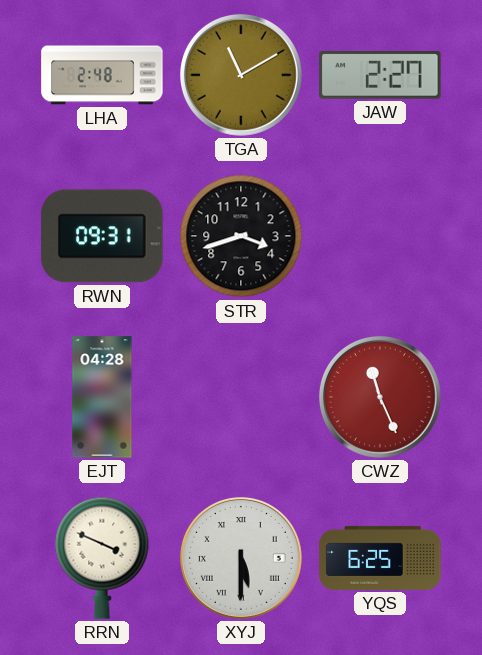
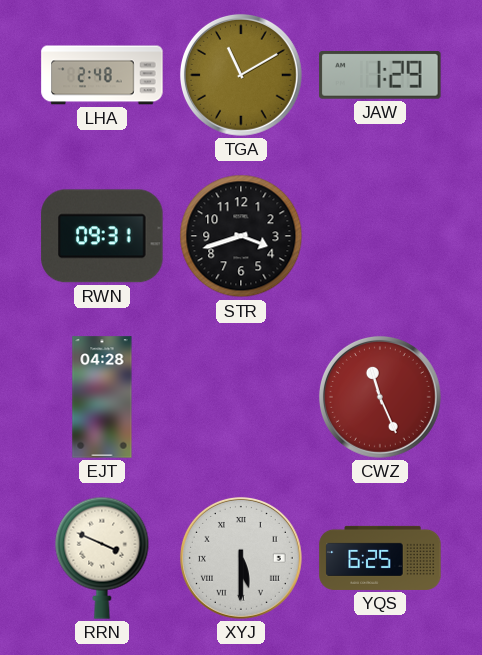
JAW: 2:27 -> 1:29 (380, 76)
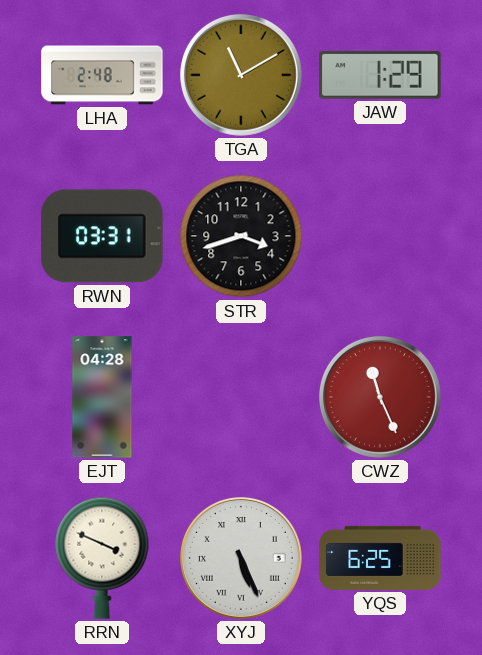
RWN: 09:31 -> 03:31 (102, 236)
XYJ: 5:30 -> 5:26 (241, 558)
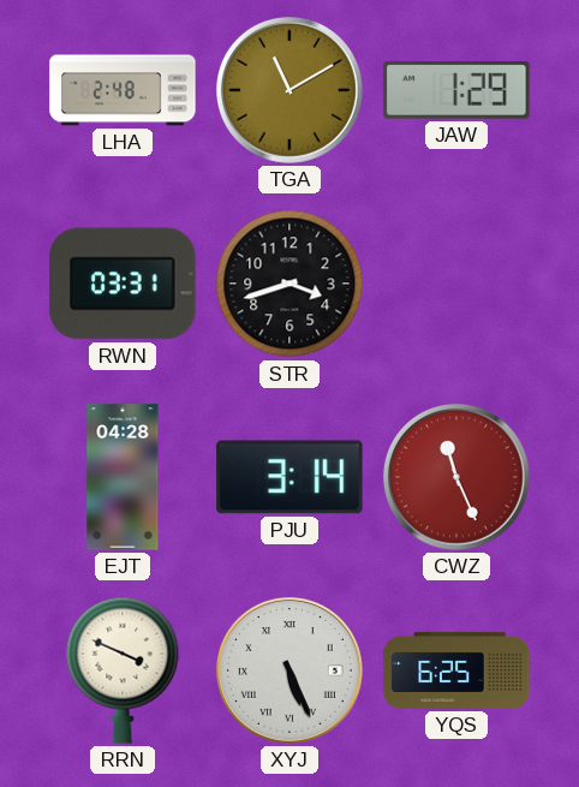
PJU: none -> 3:14 (289, 477)
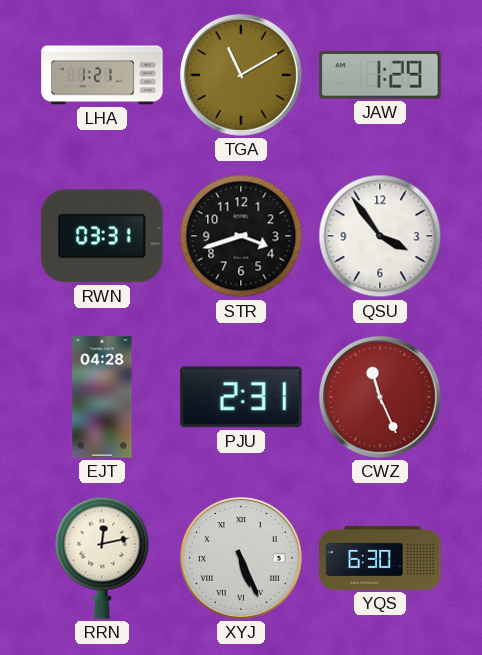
LHA: 2:48 -> 1:21 (102, 75)
QSU: none -> 3:54 (380, 236)
PJU: 3:14 -> 2:31 (241, 397)
RRN: 3:49 -> 12:13 (102, 558)
YQS: 6:25 -> 6:30 (380, 558)
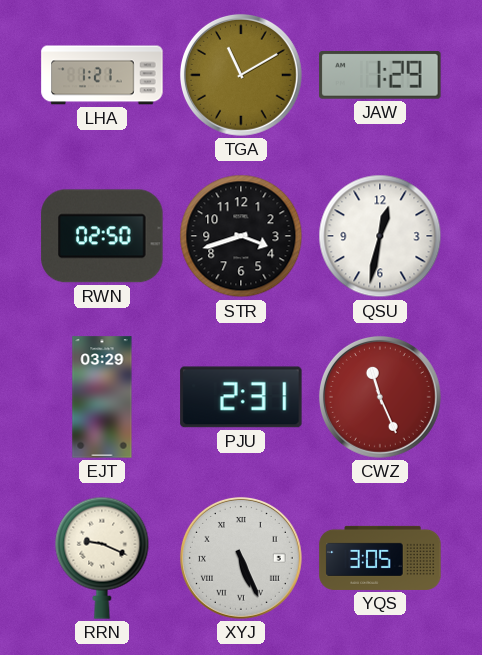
RWN: 03:31 -> 02:50 (102, 236)
QSU: 3:54 -> 12:32 (380, 236)
EJT: 04:28 -> 03:29 (102, 397)
RRN: 12:13 -> 9:19 (102, 558)
YQS: 6:30 -> 3:05 (380, 558)
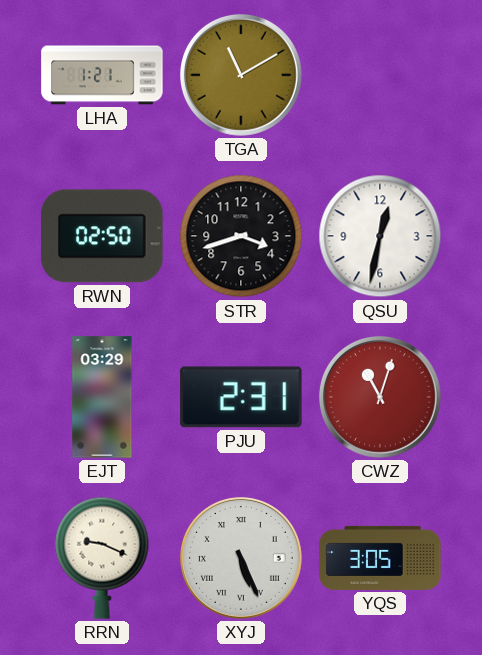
JAW: 1:29 -> none (380, 76)
CWZ: 11:26 -> 11:03 (380, 397)
